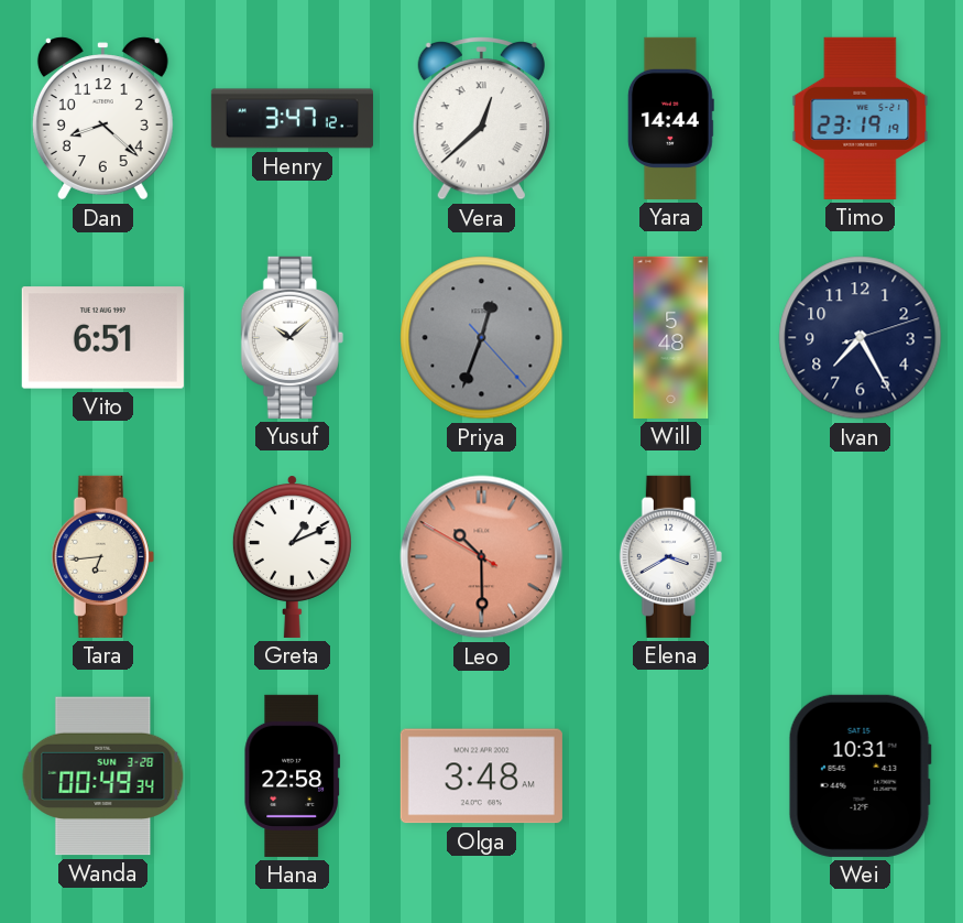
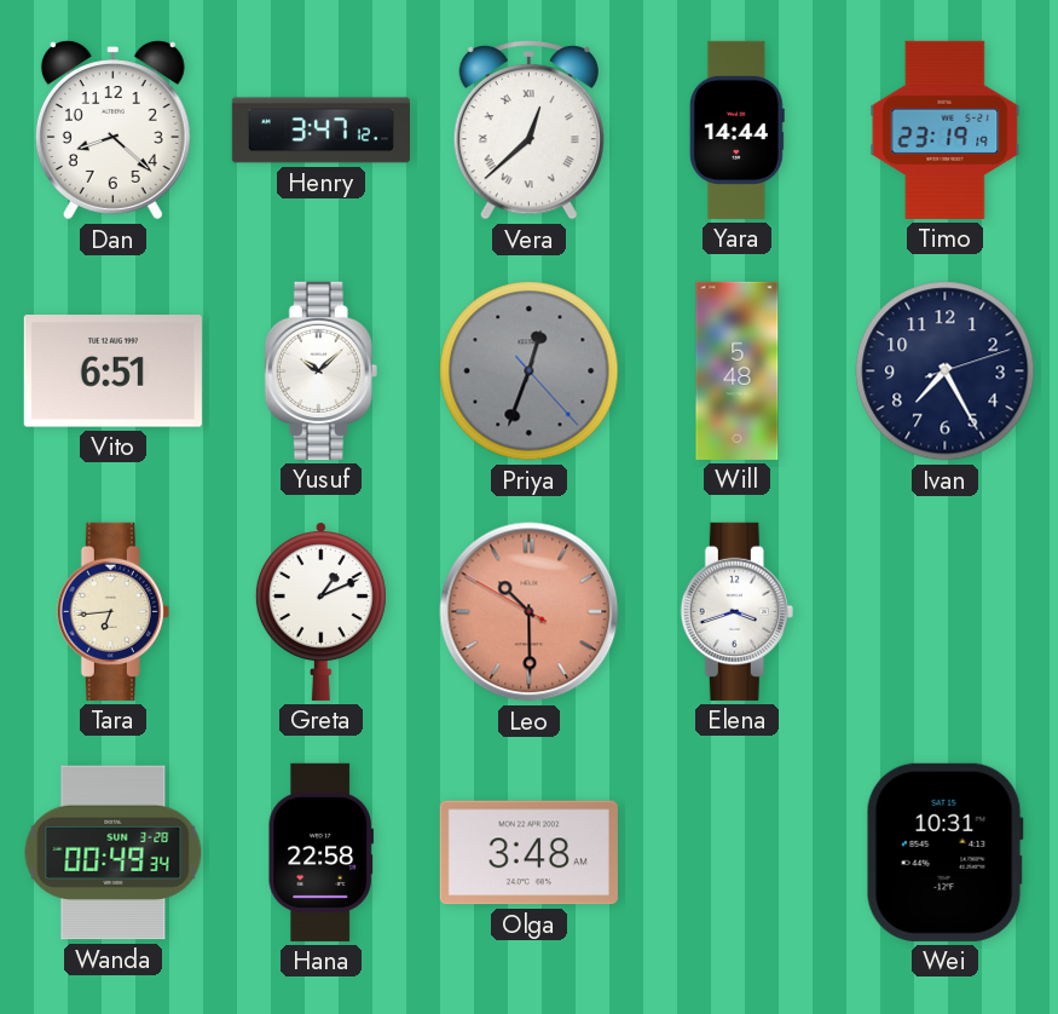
Elena: 3:40 -> 3:42 (736, 611)
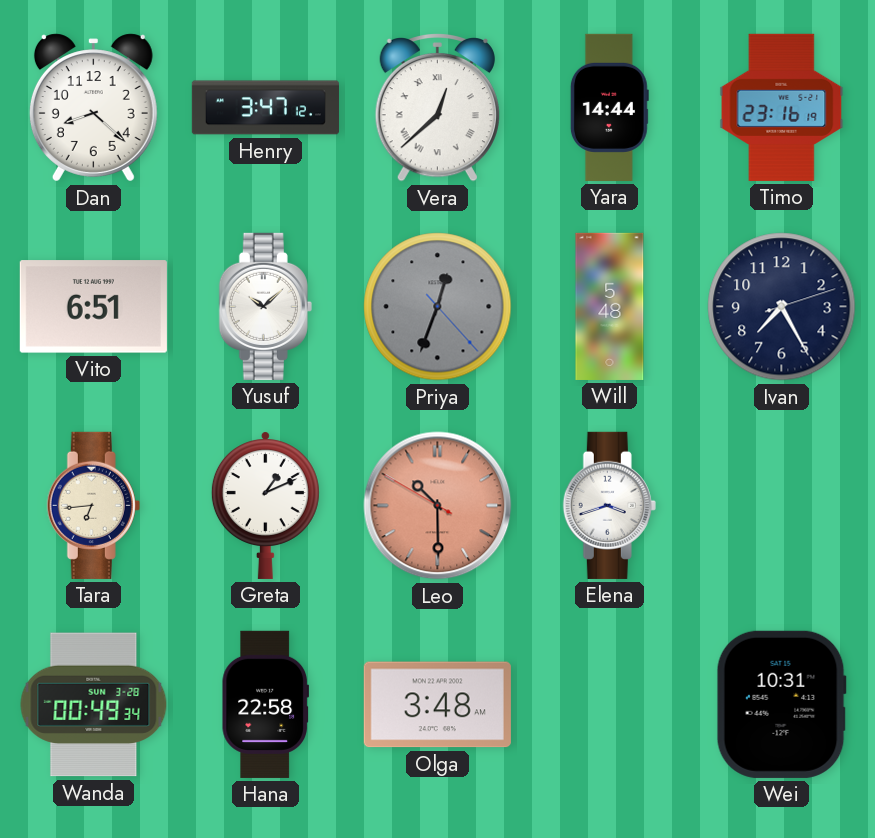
Timo: 23:19 -> 23:16 (782, 107)
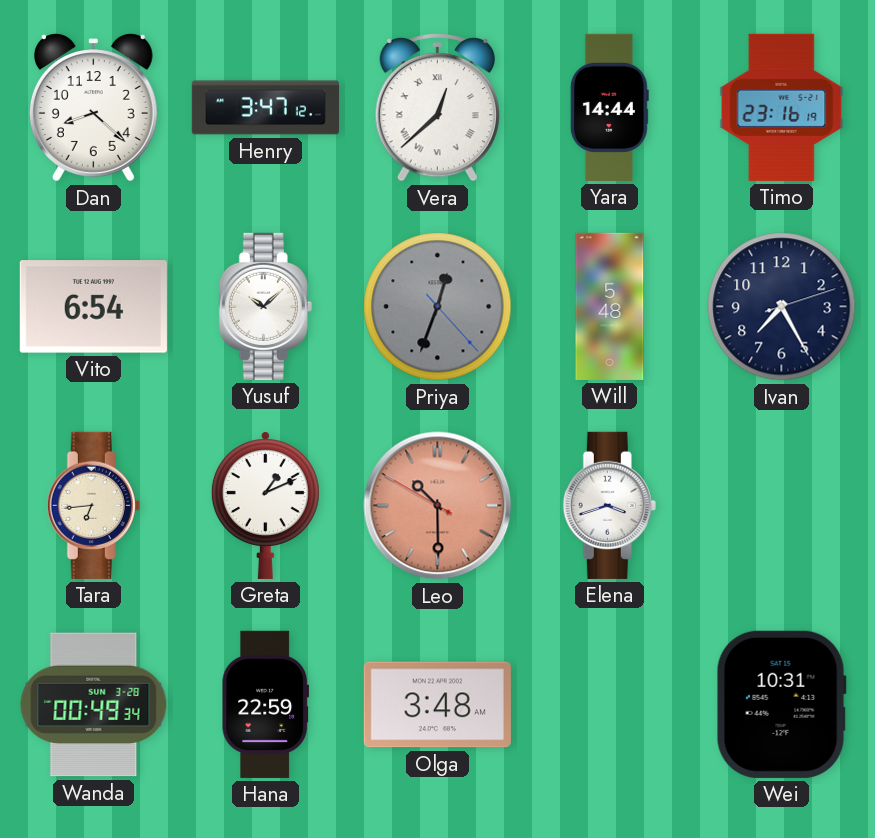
Vito: 6:51 -> 6:54 (93, 307)
Hana: 22:58 -> 22:59 (265, 704)
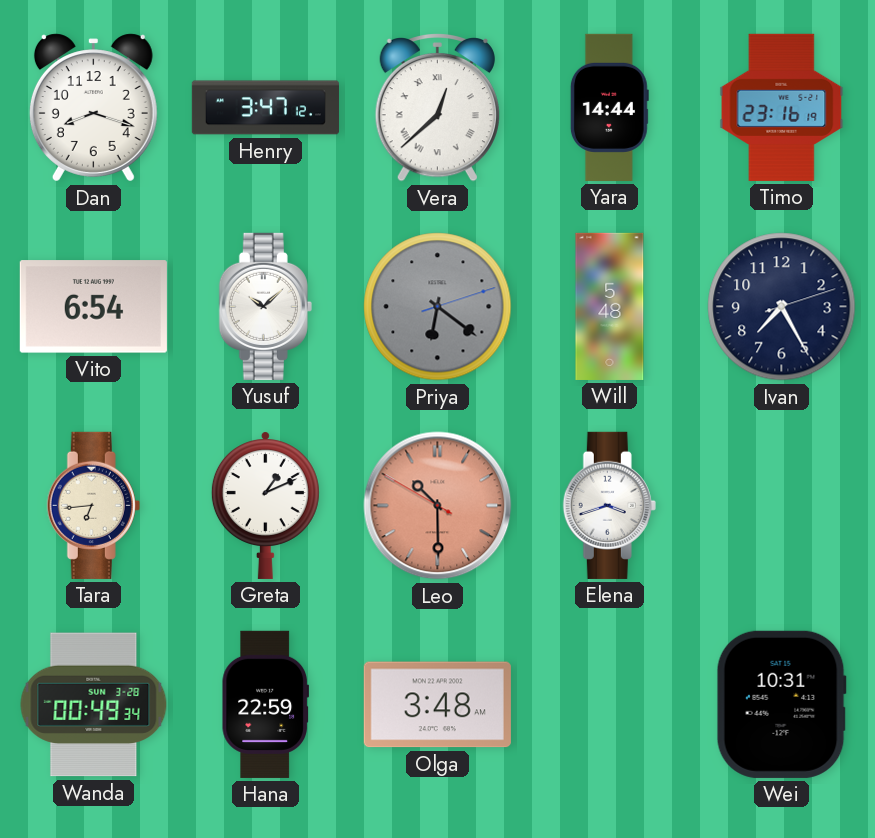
Dan: 8:22 -> 8:18 (93, 108)
Priya: 12:33 -> 6:21 (438, 307)
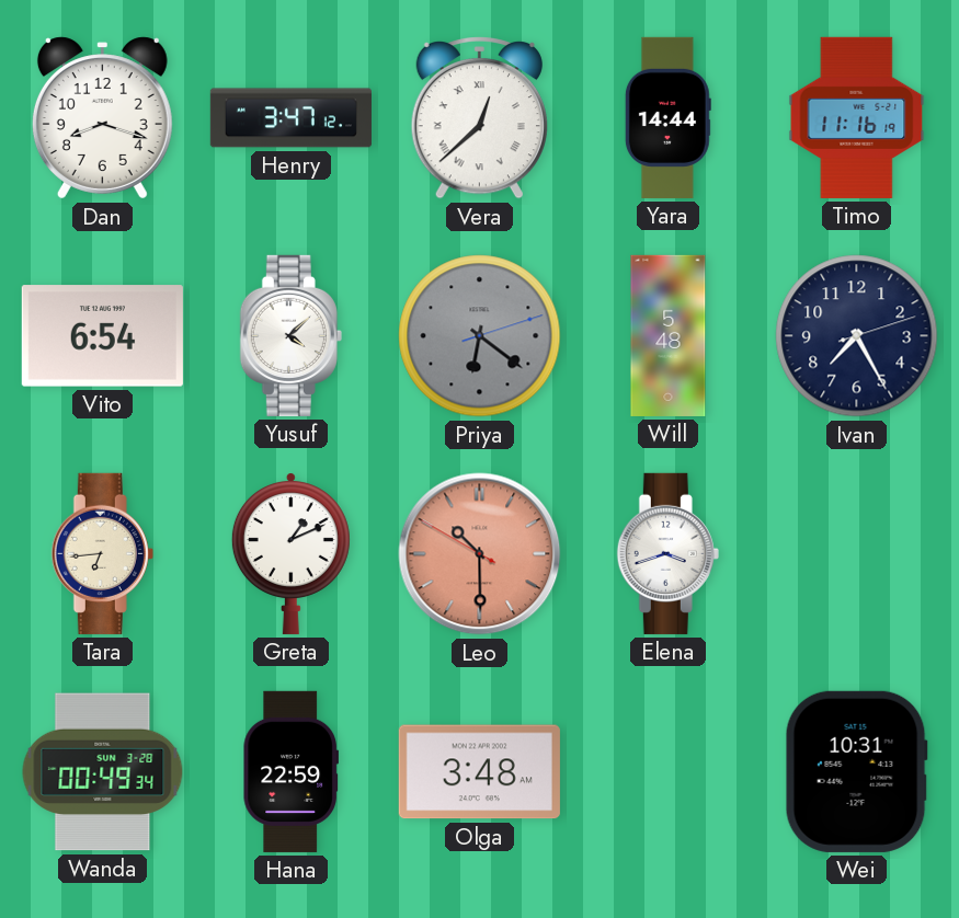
Timo: 23:16 -> 11:16 (857, 117)
Yusuf: 10:08 -> 4:08 (290, 335)
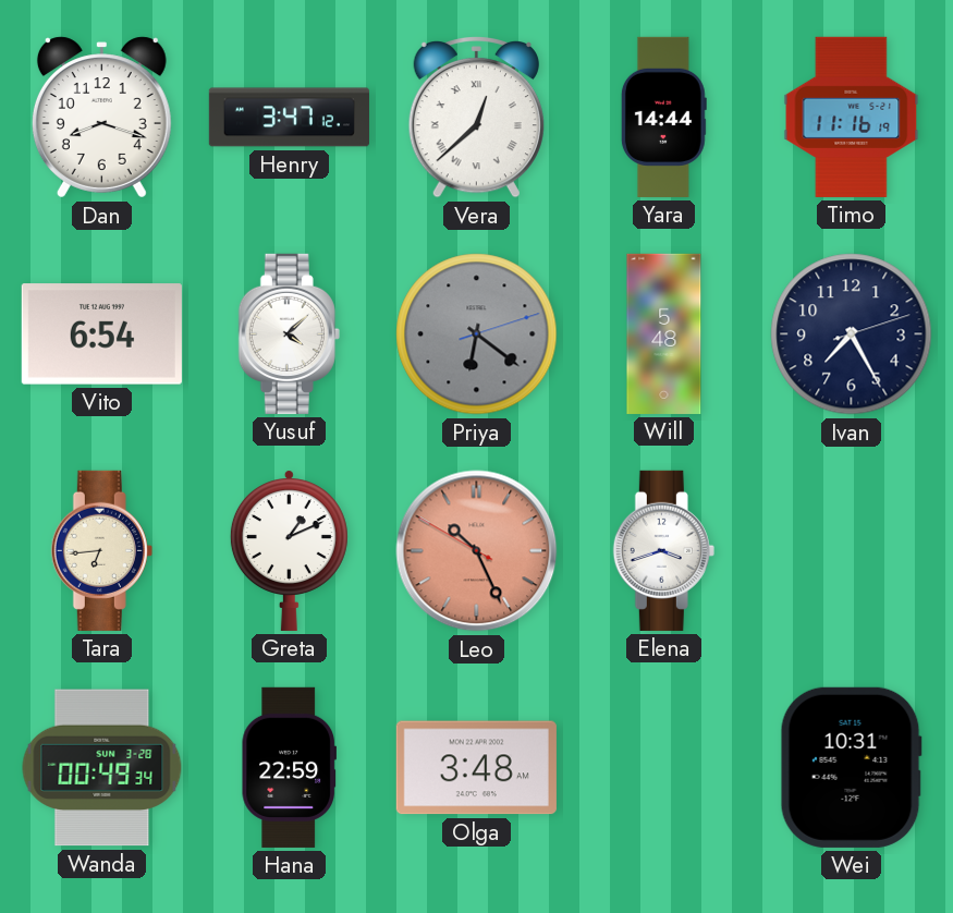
Leo: 10:29 -> 10:25 (477, 551)
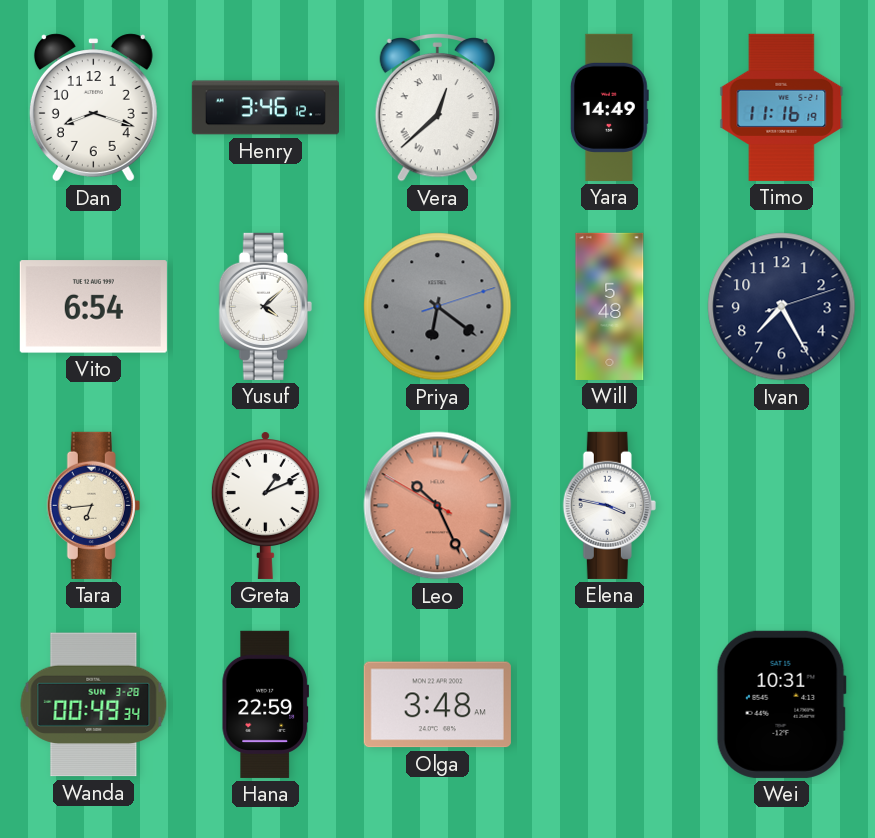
Henry: 3:47 -> 3:46 (265, 108)
Yara: 14:44 -> 14:49 (609, 107)
Elena: 3:42 -> 3:47 (609, 505)
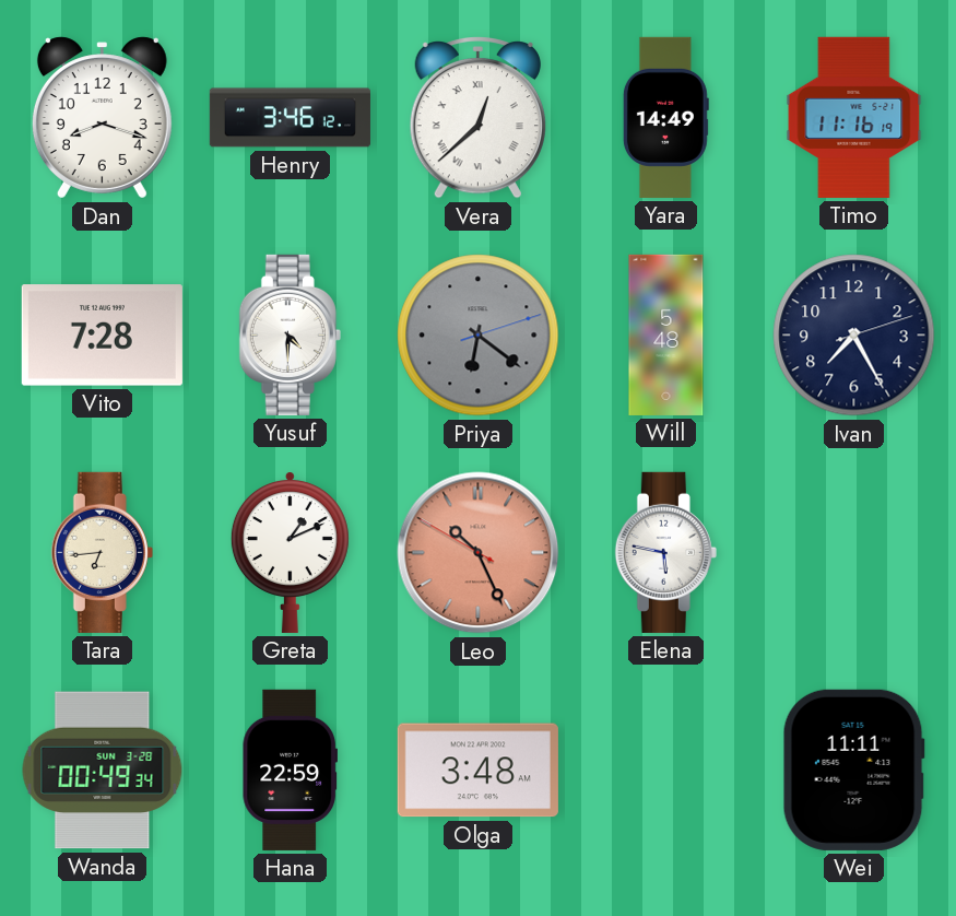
Vito: 6:54 -> 7:28 (102, 336)
Yusuf: 4:08 -> 4:30 (290, 334)
Elena: 3:47 -> 5:47 (665, 552)
Wei: 10:31 -> 11:11 (853, 770)
